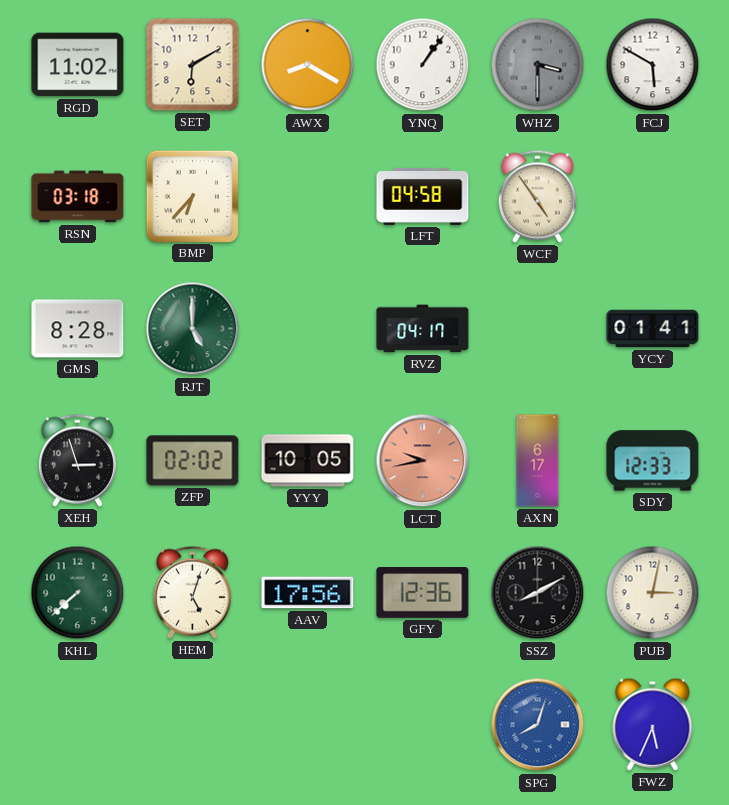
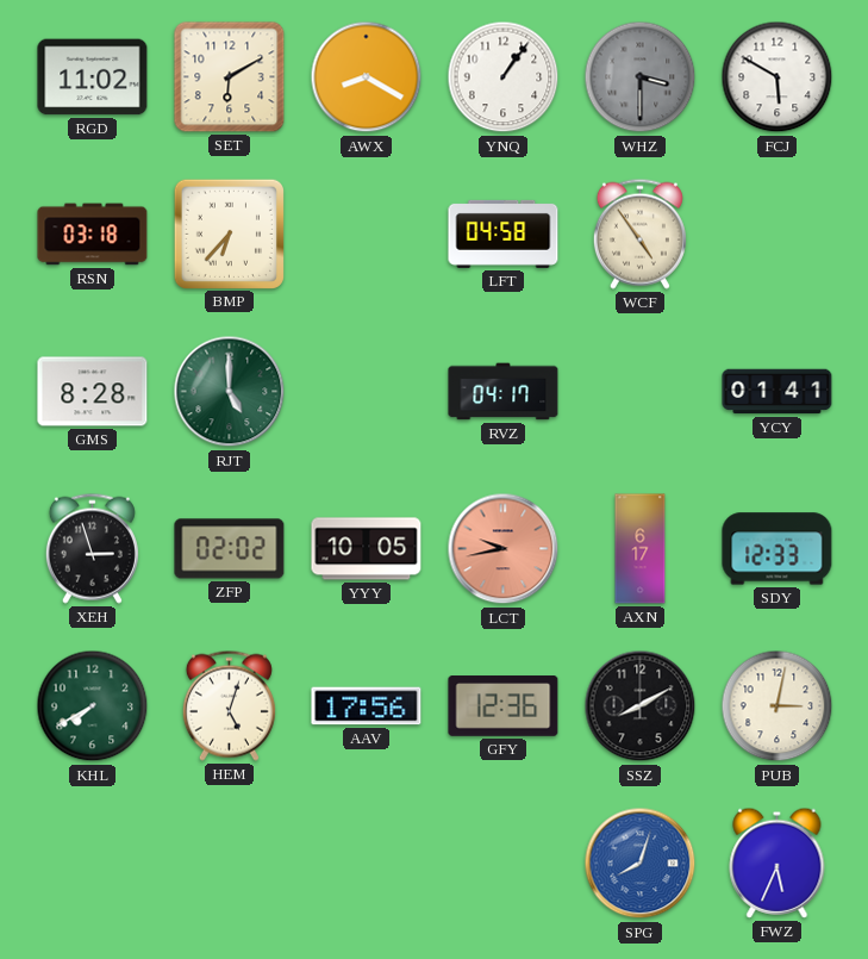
KHL: 7:38 -> 7:40 (93, 706)
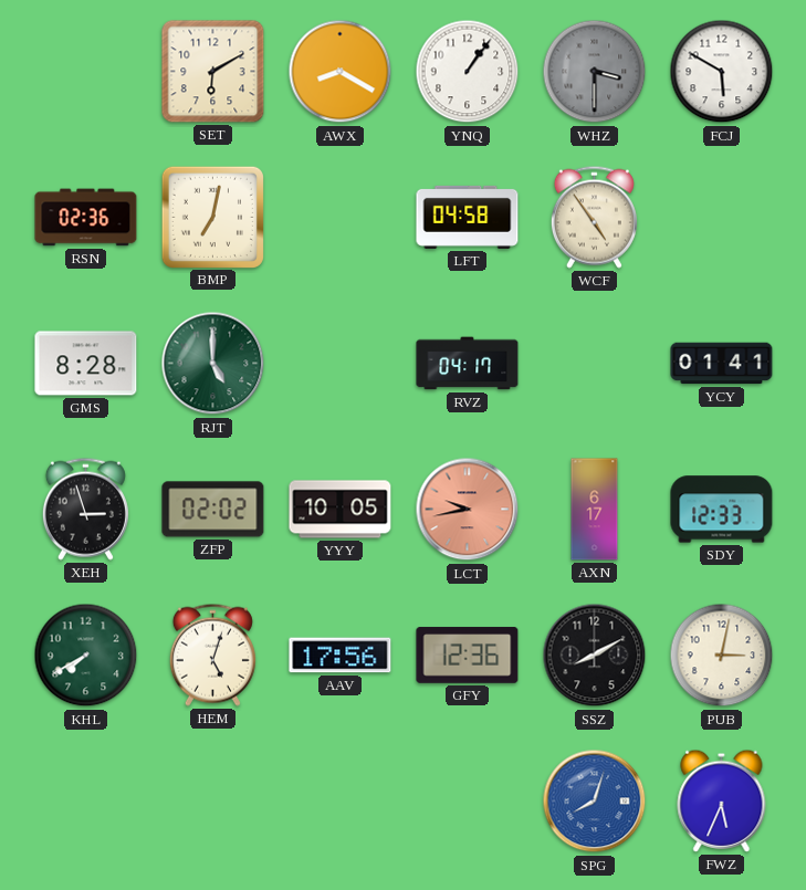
RGD: 11:02 -> none (93, 77)
RSN: 03:18 -> 02:36 (86, 218)
BMP: 6:37 -> 7:02 (212, 217)
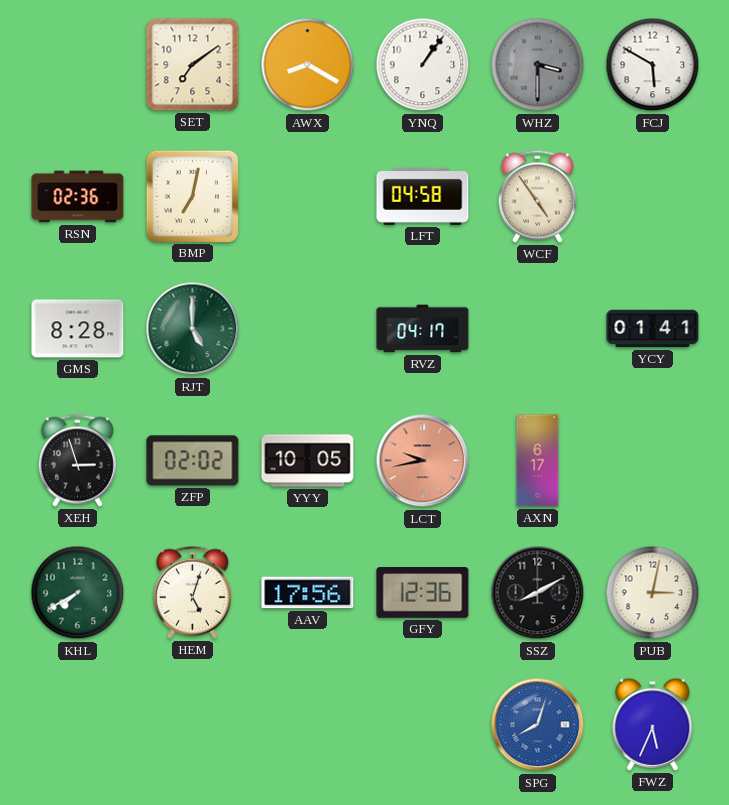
SET: 6:10 -> 7:09 (193, 65)
SDY: 12:33 -> none (722, 510)
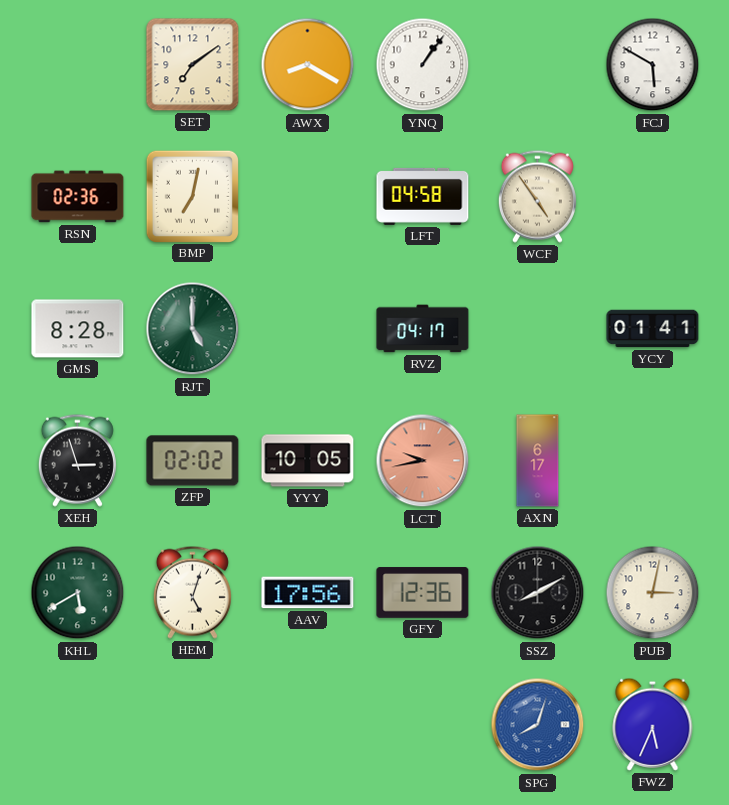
WHZ: 3:30 -> none (538, 65)
KHL: 7:40 -> 5:40 (78, 593)
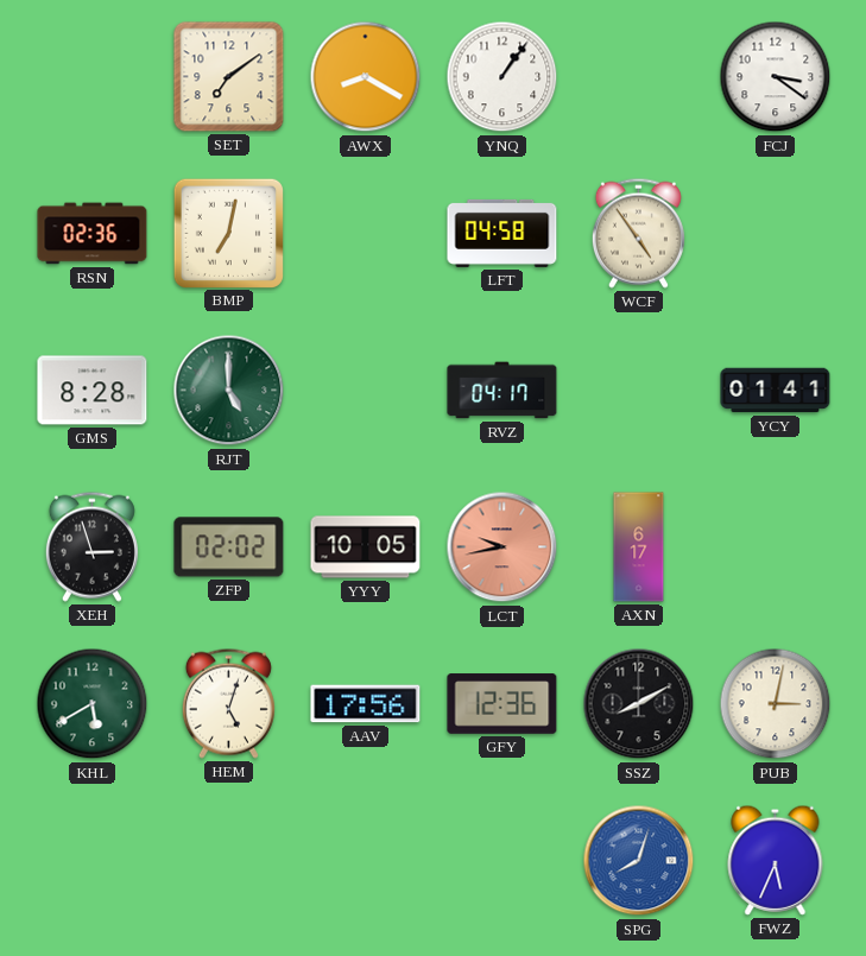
FCJ: 5:50 -> 3:21 (776, 77)
